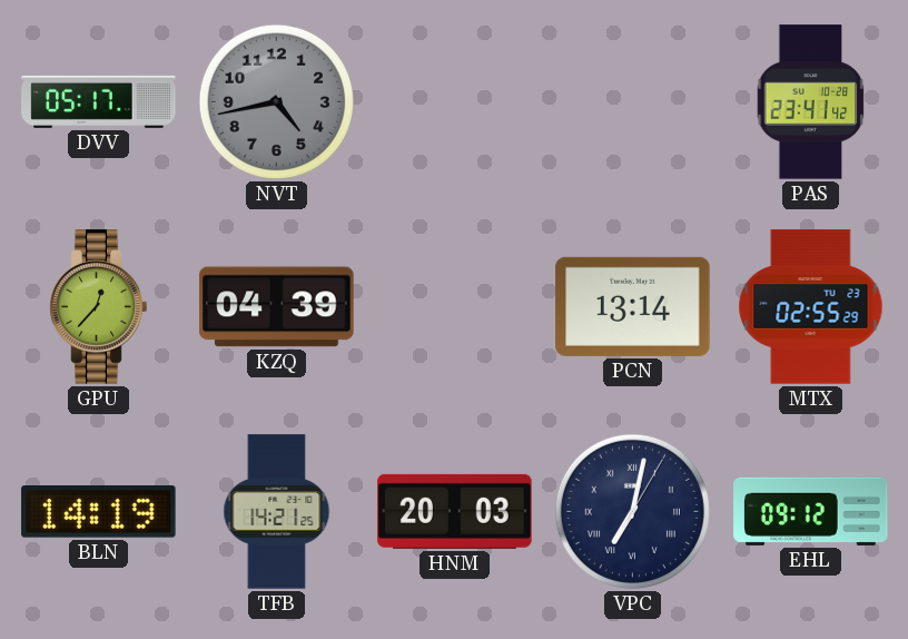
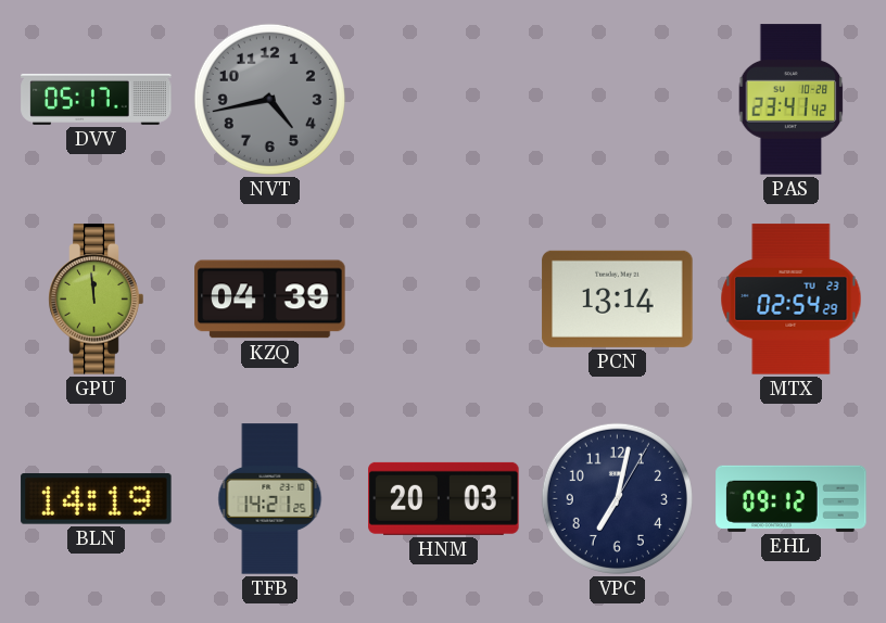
GPU: 12:37 -> 11:59 (97, 300)
MTX: 02:55 -> 02:54 (792, 300)
VPC numerals: Roman -> Arabic (617, 498)
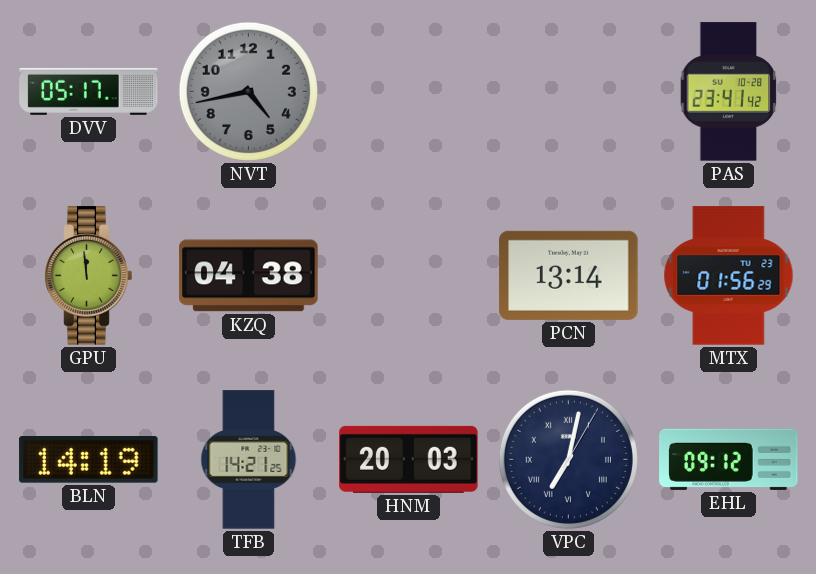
KZQ: 04:39 -> 04:38 (249, 276)
MTX: 02:54 -> 01:56 (729, 276)
VPC numerals: Arabic -> Roman (568, 459)
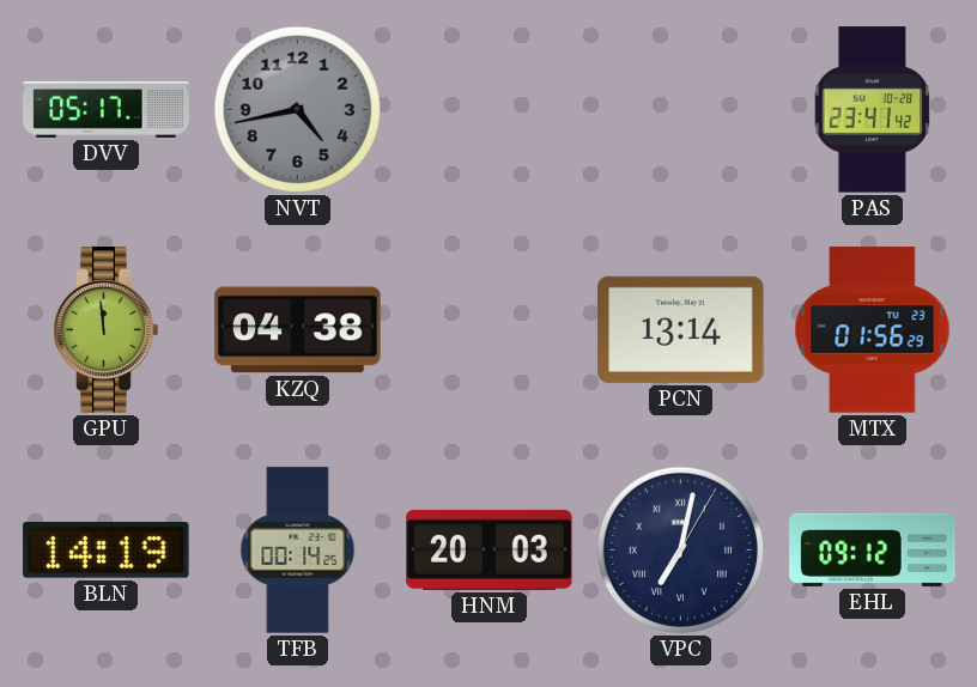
TFB: 14:21 -> 00:14 (298, 551)
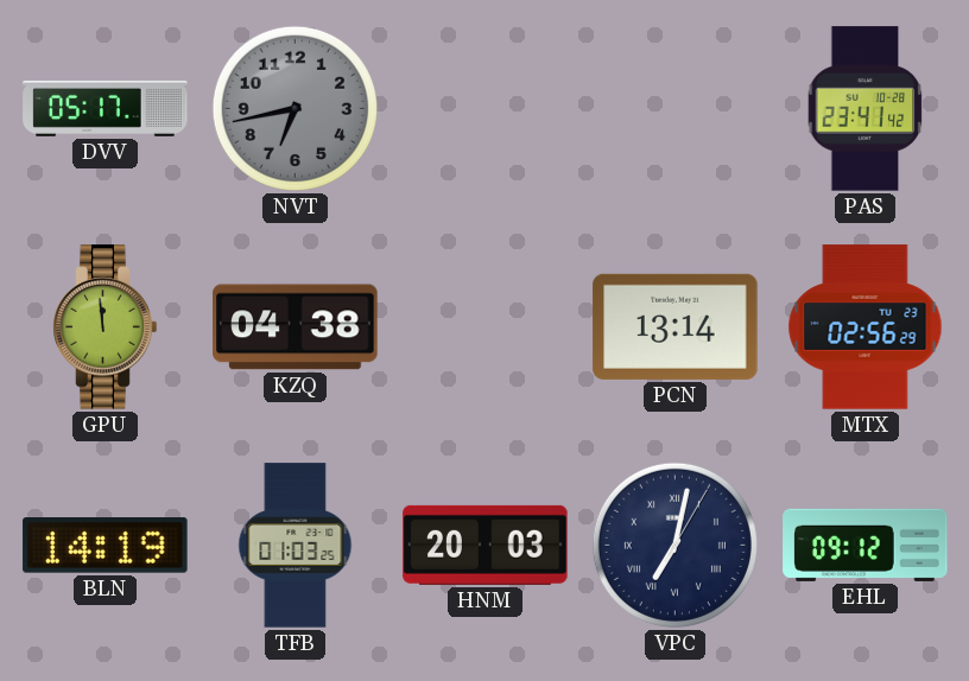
NVT: 4:43 -> 6:43 (294, 108)
MTX: 01:56 -> 02:56 (866, 327)
TFB: 00:14 -> 01:03 (296, 546)
